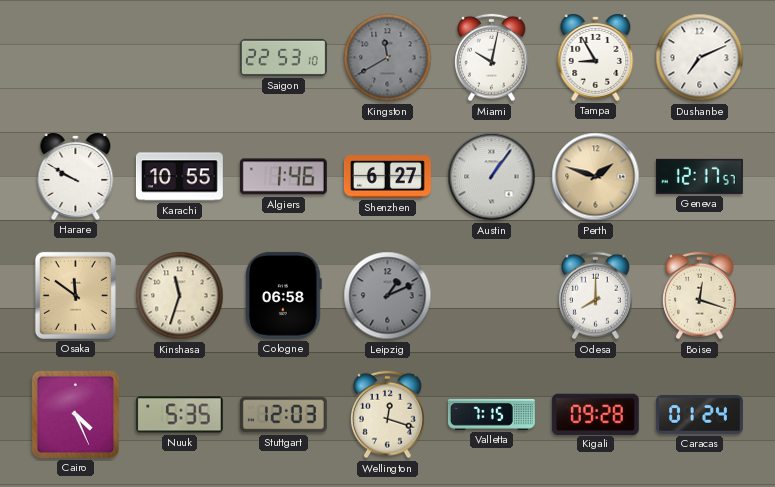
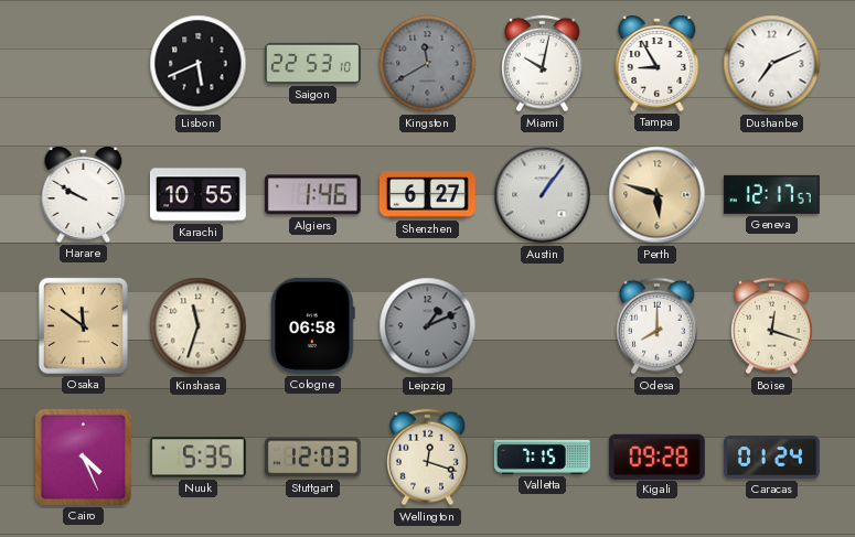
Lisbon: none -> 5:41 (199, 64)
Perth: 1:48 -> 5:48 (658, 195)
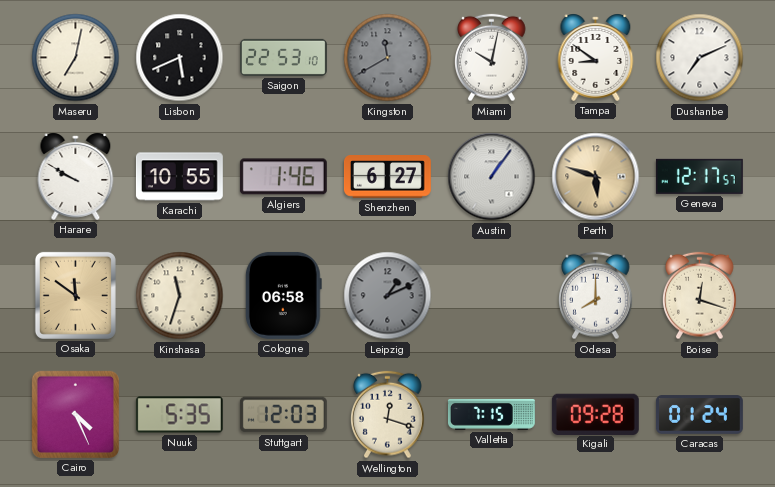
Maseru: none -> 7:02 (76, 58)
Tampa: 8:55 -> 8:51 (596, 57)
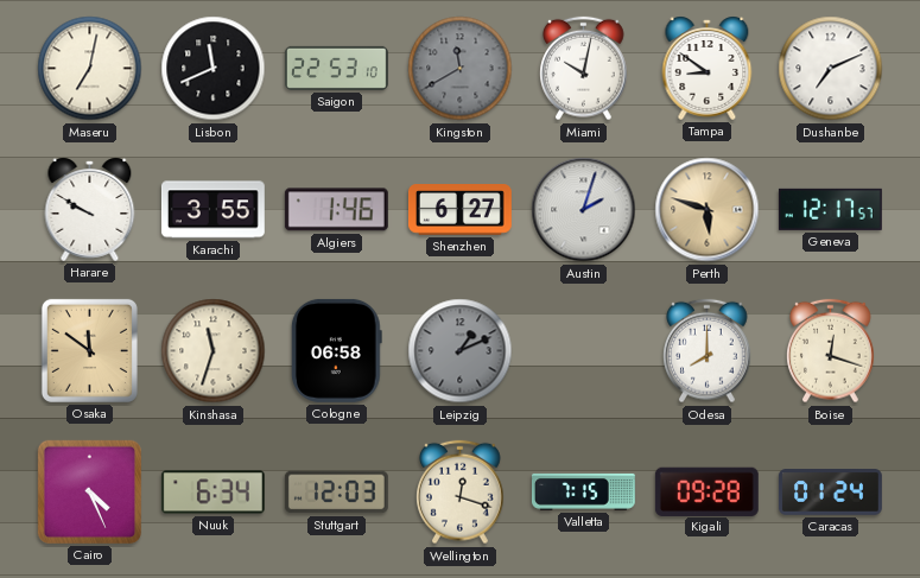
Lisbon: 5:41 -> 11:41 (214, 69)
Karachi: 10:55 -> 3:55 (212, 210)
Austin: 1:06 -> 2:03 (584, 210)
Nuuk: 5:35 -> 6:34 (212, 493)
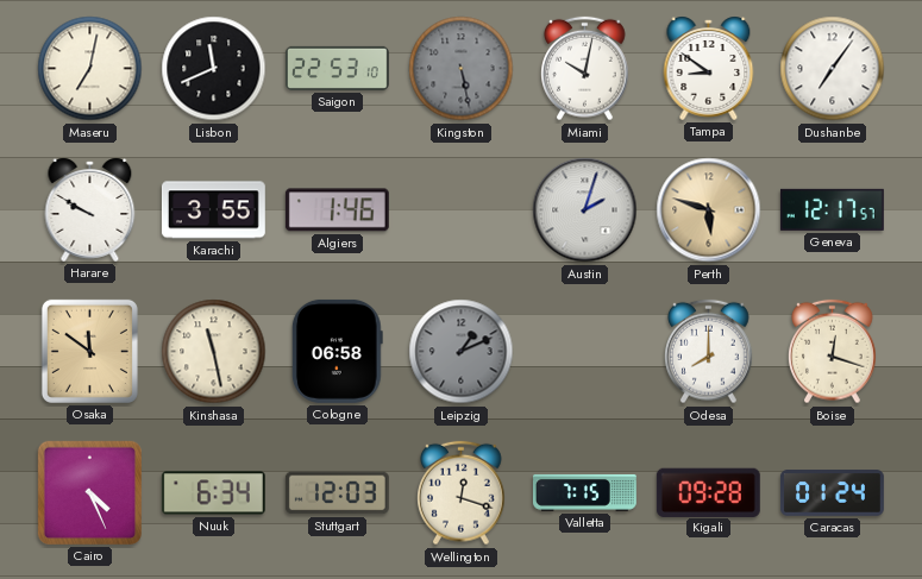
Kingston: 11:40 -> 5:28 (462, 69)
Dushanbe: 7:11 -> 7:06 (833, 69)
Shenzhen: 6:27 -> none (459, 210)
Kinshasa: 11:33 -> 11:28 (214, 352)
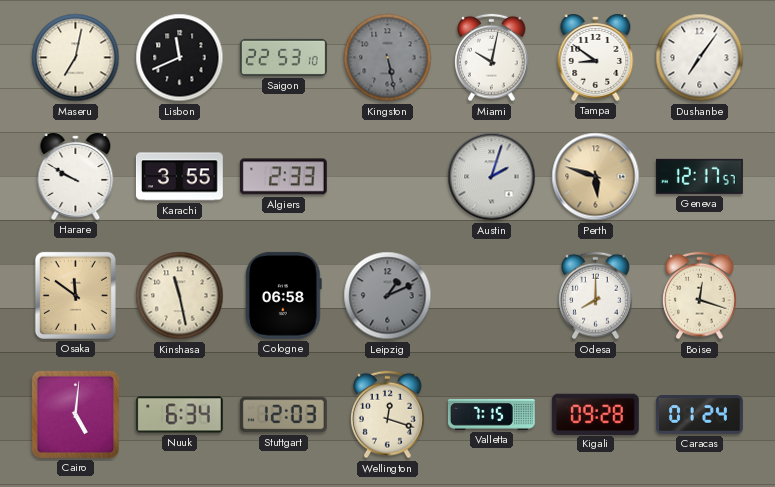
Algiers: 1:46 -> 2:33 (283, 177)
Cairo: 4:26 -> 5:01 (75, 414)
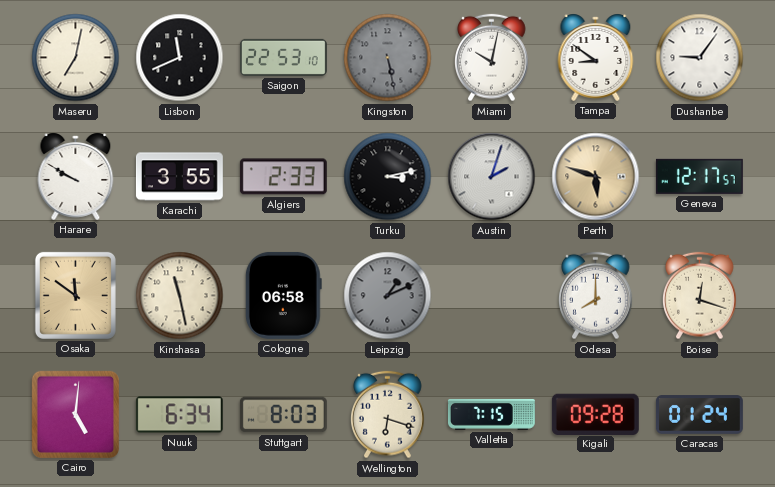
Dushanbe: 7:06 -> 9:06 (700, 58)
Turku: none -> 3:13 (388, 177)
Stuttgart: 12:03 -> 8:03 (283, 415)
Wellington: 12:18 -> 6:18 (388, 415)
